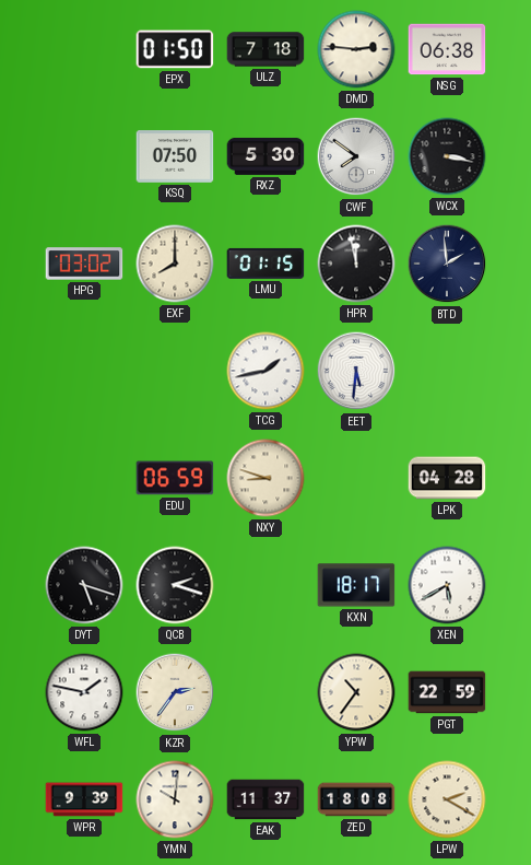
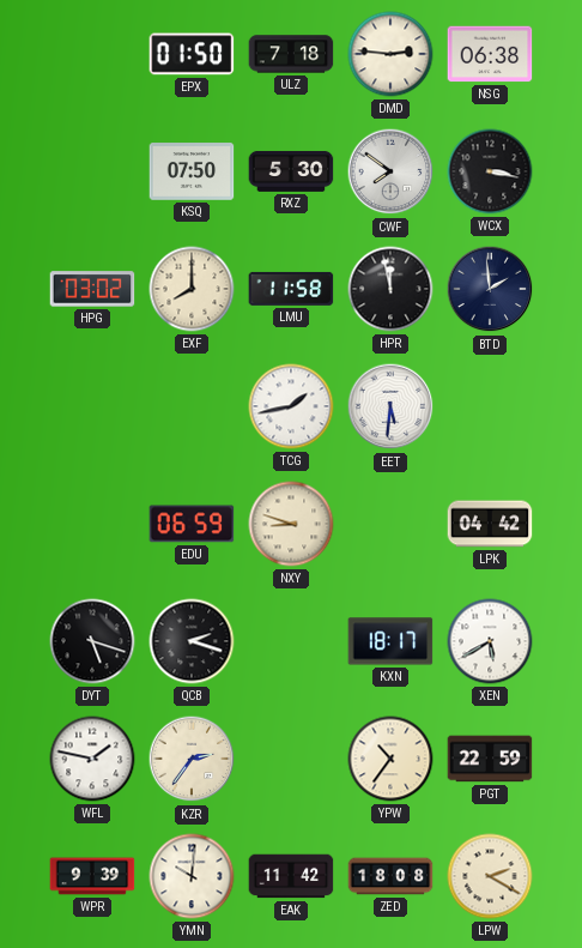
LMU: 01:15 -> 11:58 (291, 289)
LPK: 04:28 -> 04:42 (490, 524)
EAK: 11:37 -> 11:42 (291, 876)
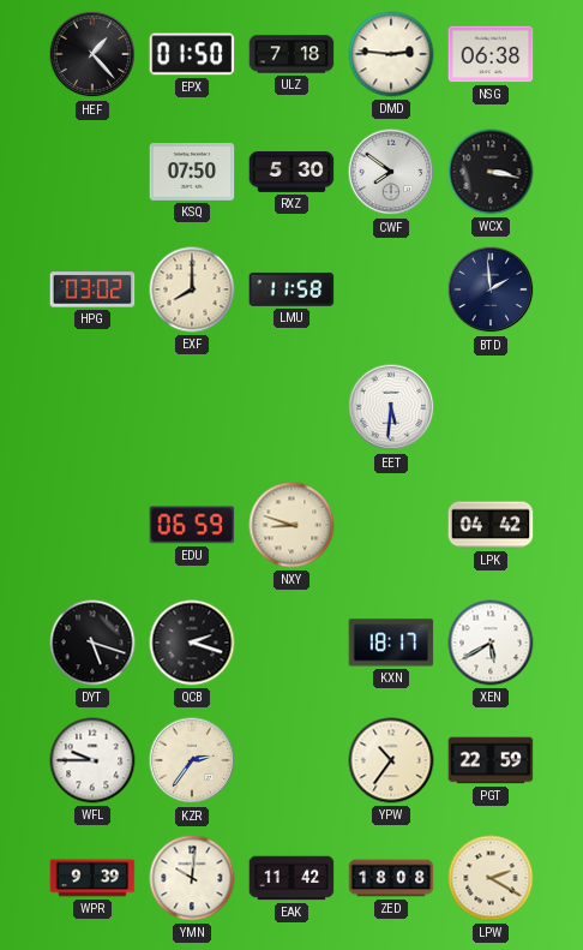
HEF: none -> 1:23 (92, 54)
HPR: 11:58 -> none (390, 289)
TCG: 1:43 -> none (291, 406)
WFL: 1:47 -> 9:45 (92, 760)
